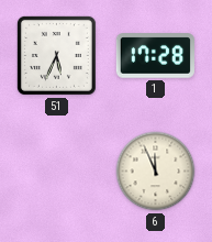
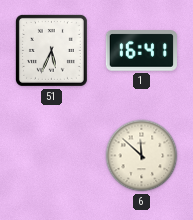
1: 17:28 -> 16:41 (141, 51)
6: 11:56 -> 11:52 (142, 156)
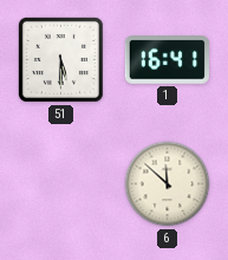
51: 5:34 -> 5:30 (60, 59)
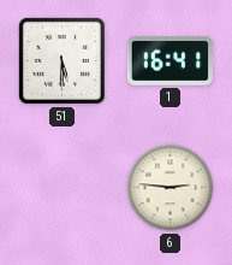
6: 11:52 -> 2:46 (171, 188)
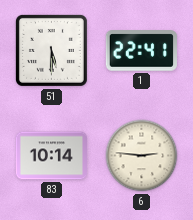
1: 16:41 -> 22:41 (141, 51)
83: none -> 10:14 (52, 156)
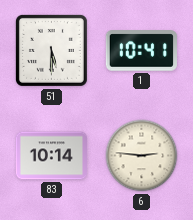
1: 22:41 -> 10:41 (141, 51)
